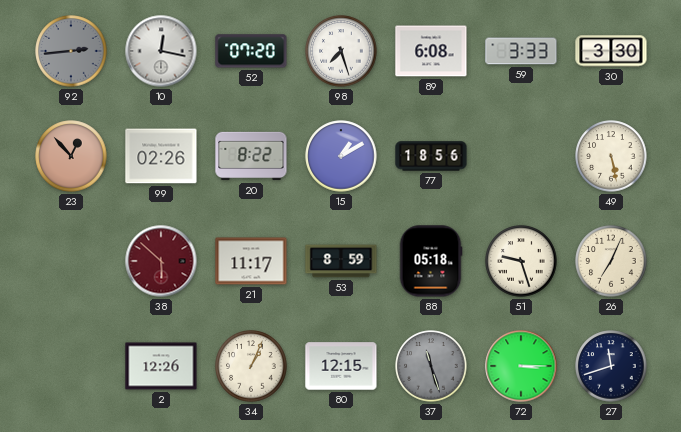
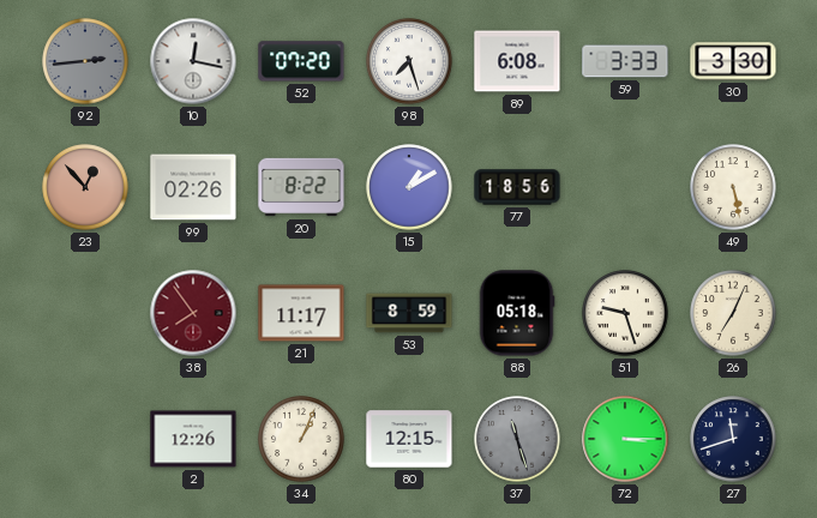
38: 5:52 -> 7:54 (193, 313)
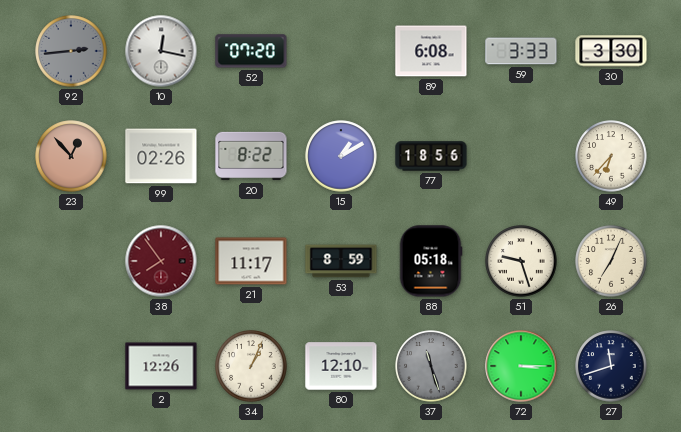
98: 7:27 -> none (409, 61)
49: 5:28 -> 6:37 (611, 156)
80: 12:15 -> 12:10 (341, 366)
